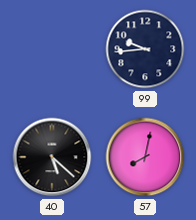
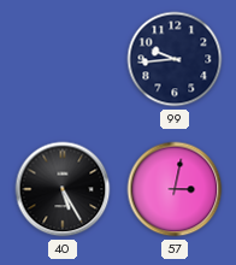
40: 5:22 -> 5:25 (63, 189)
57: 8:02 -> 3:02 (175, 189)
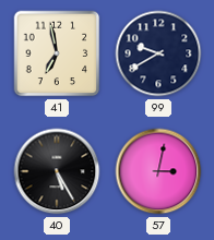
41: none -> 6:58 (57, 53)
99: 9:44 -> 9:40 (158, 53)
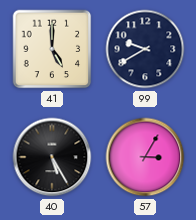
41: 6:58 -> 5:00 (52, 49)
57: 3:02 -> 3:05 (145, 157)
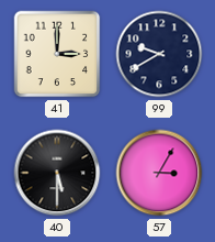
41: 5:00 -> 3:00 (57, 54)
40: 5:25 -> 5:30 (57, 173)
